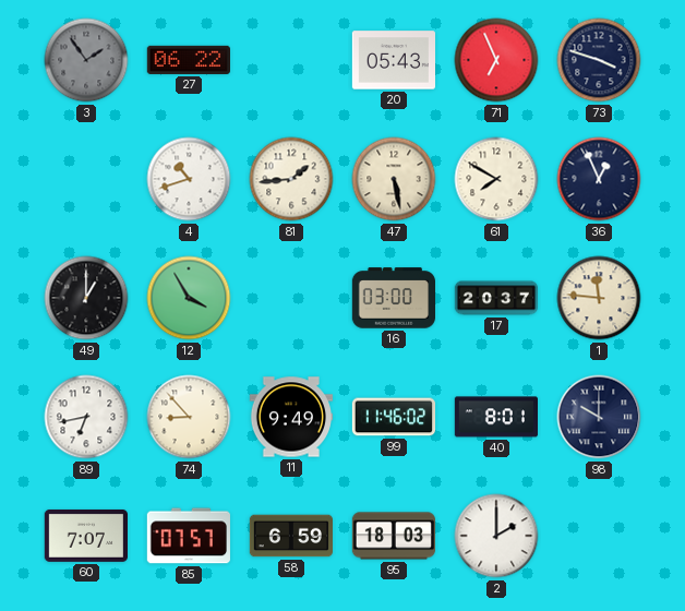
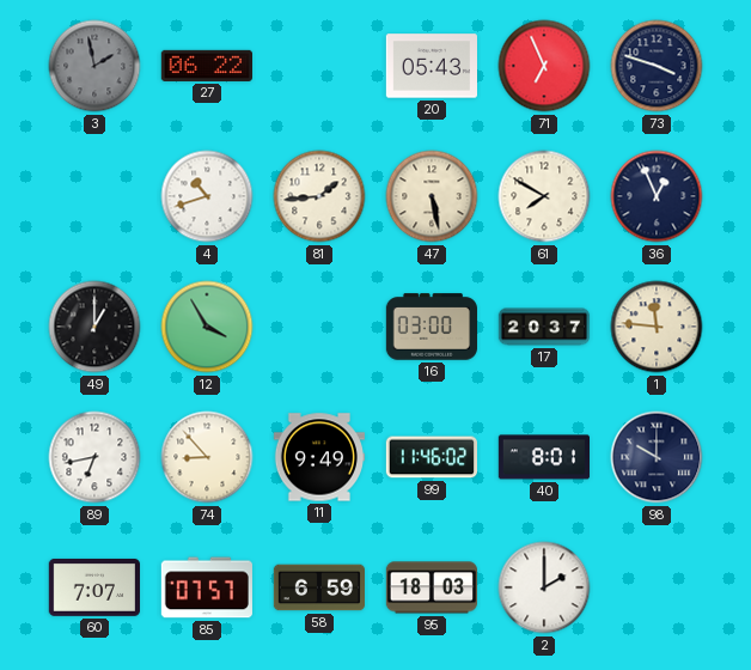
3: 1:54 -> 1:58 (94, 66)
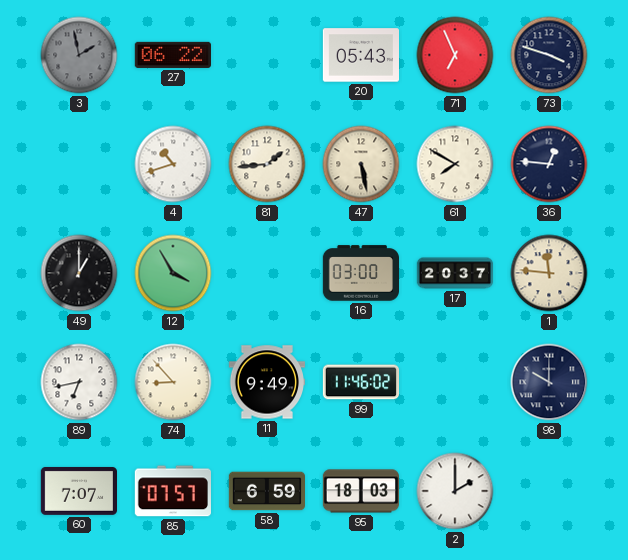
36: 12:56 -> 12:46 (549, 164)
40: 8:01 -> none (543, 457)
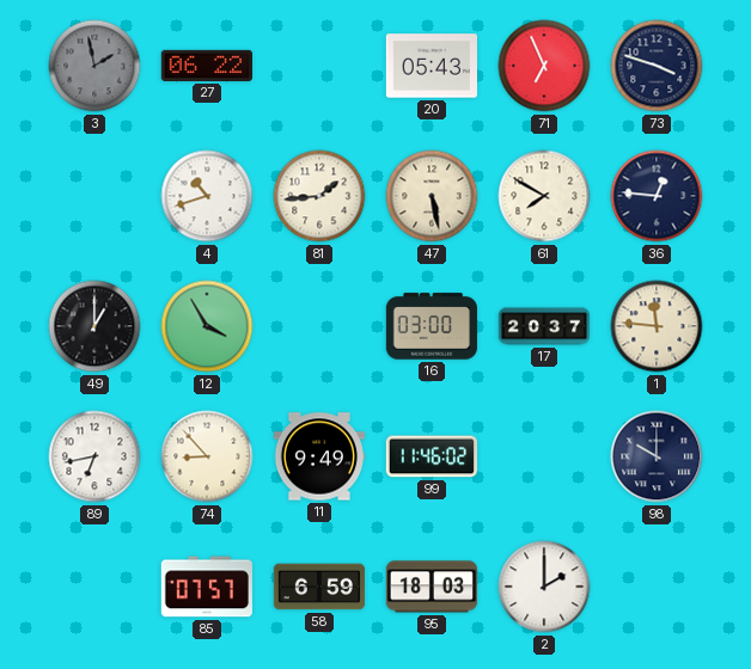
60: 7:07 -> none (78, 491)
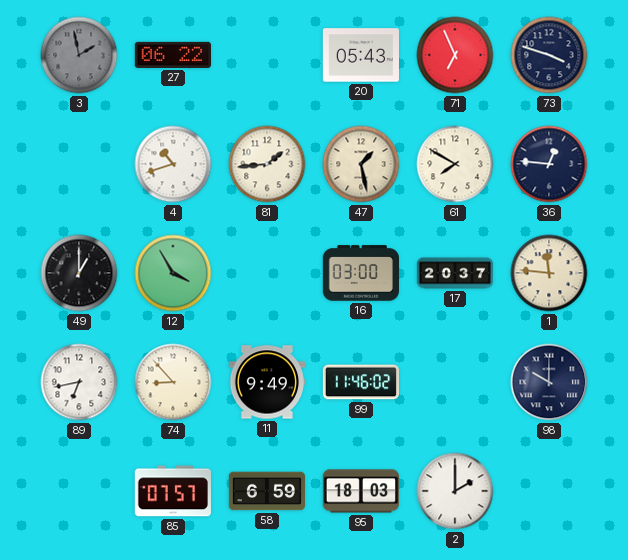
47: 5:28 -> 1:28 (361, 164)
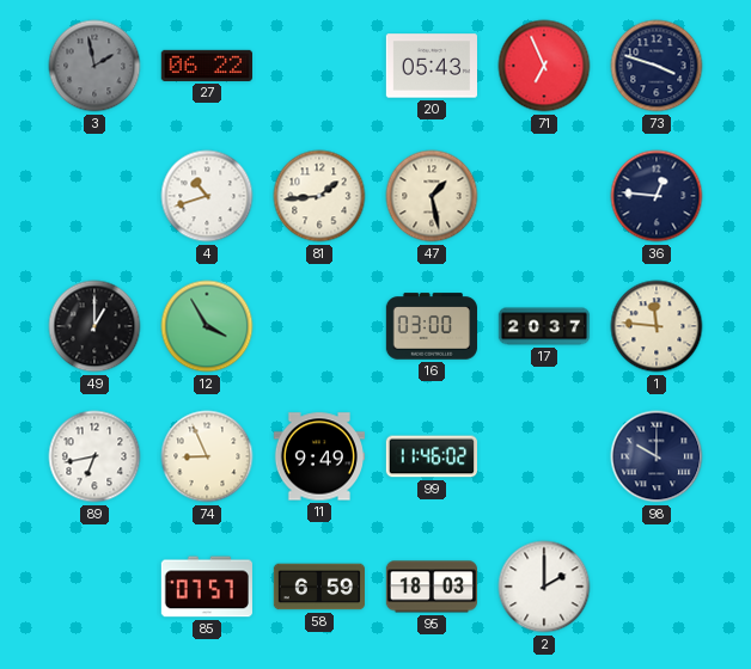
61: 7:50 -> none (455, 164)
74: 8:53 -> 8:56 (207, 456)
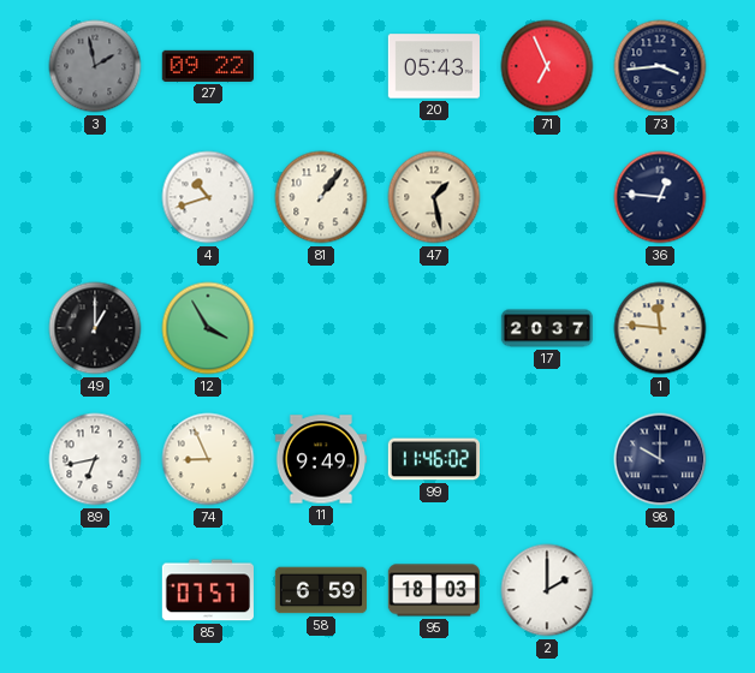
27: 06:22 -> 09:22 (207, 66)
73: 3:48 -> 3:44 (660, 66)
81: 1:44 -> 1:06 (321, 197)
16: 03:00 -> none (431, 326)
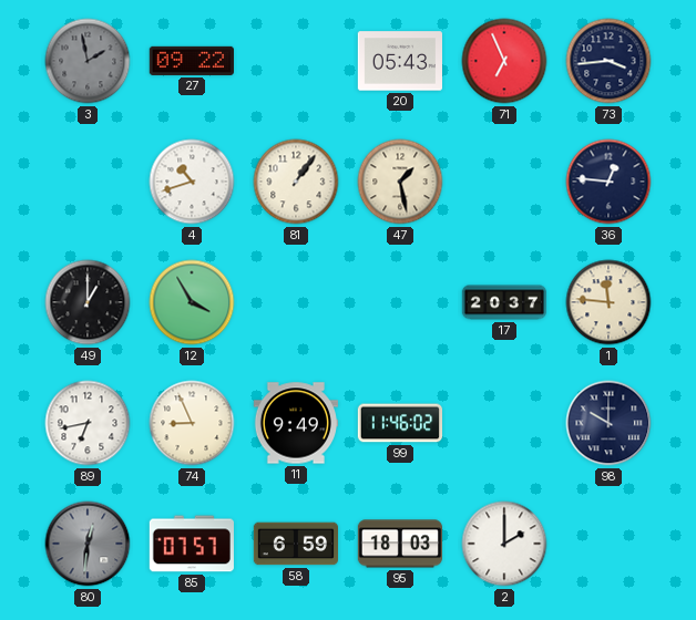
80: none -> 12:31 (88, 544)
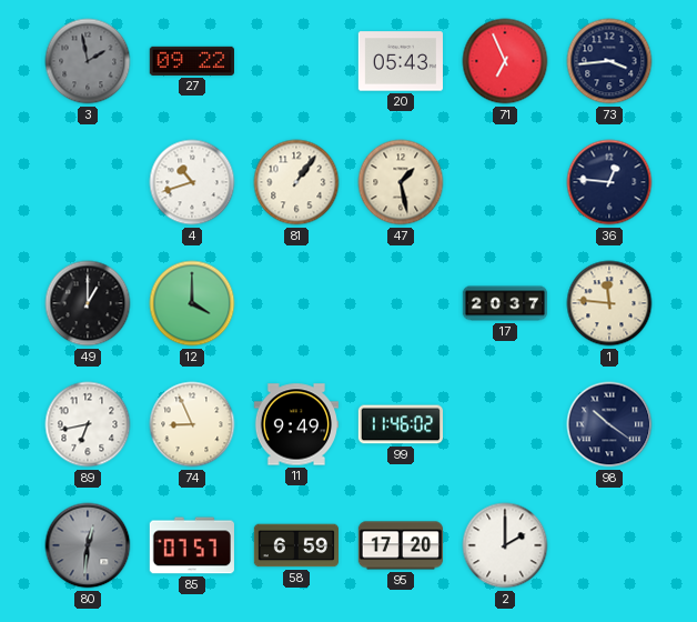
12: 3:55 -> 4:00 (192, 303)
98: 10:00 -> 10:21 (609, 424)
95: 18:03 -> 17:20 (400, 545)
